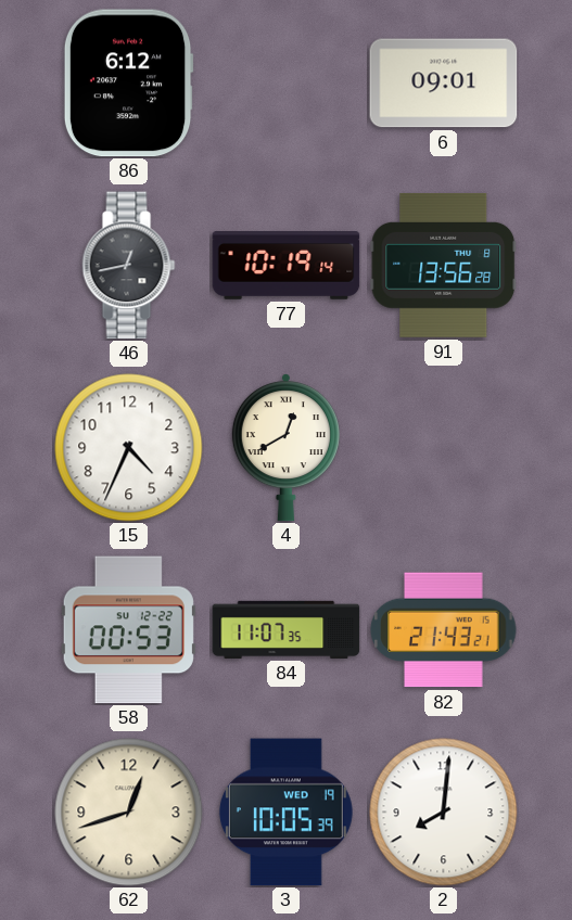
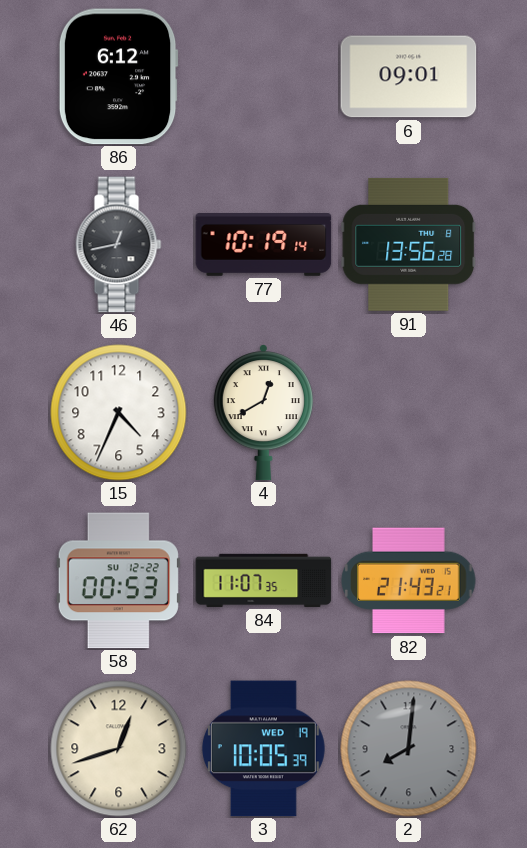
2 dial: white -> grey (409, 749)
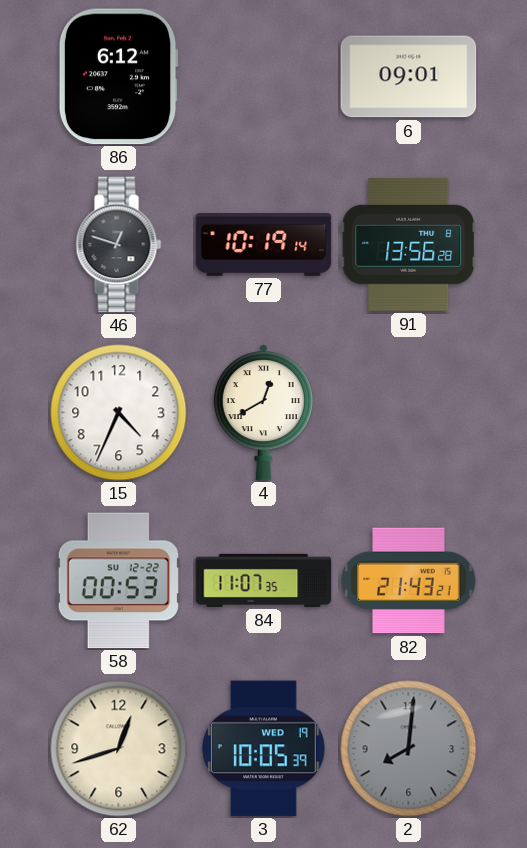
46: 12:43 -> 12:48 (119, 245)
